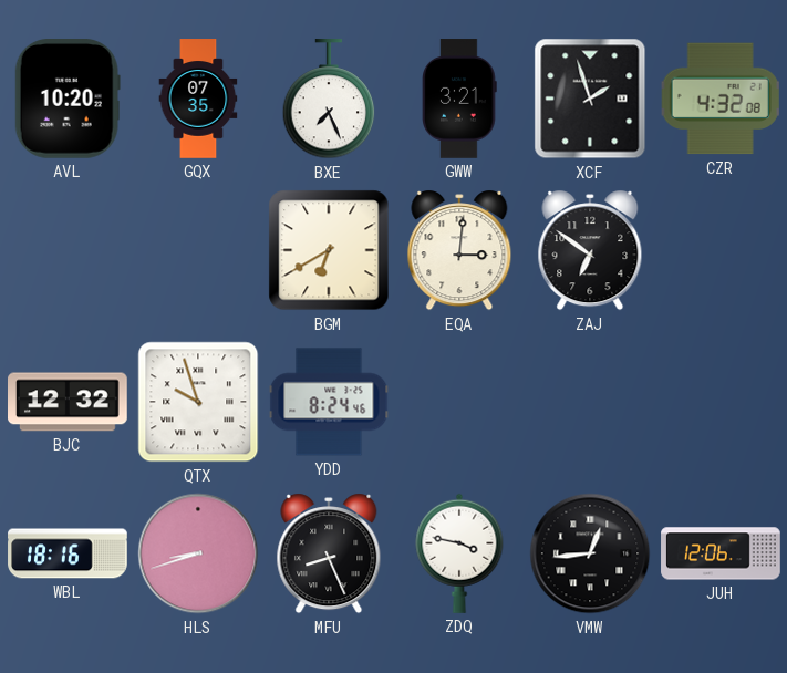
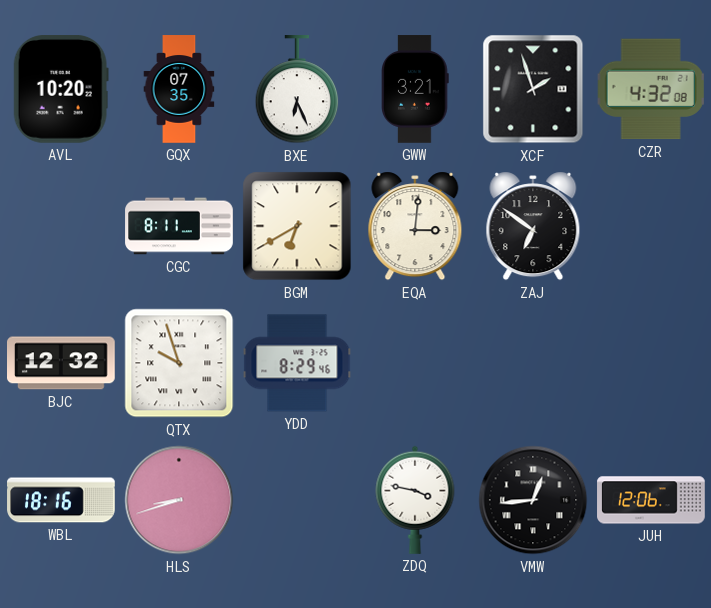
BXE: 7:26 -> 6:26 (297, 90)
CGC: none -> 8:11 (179, 226)
YDD: 8:24 -> 8:29 (297, 363)
MFU: 8:26 -> none (329, 553)
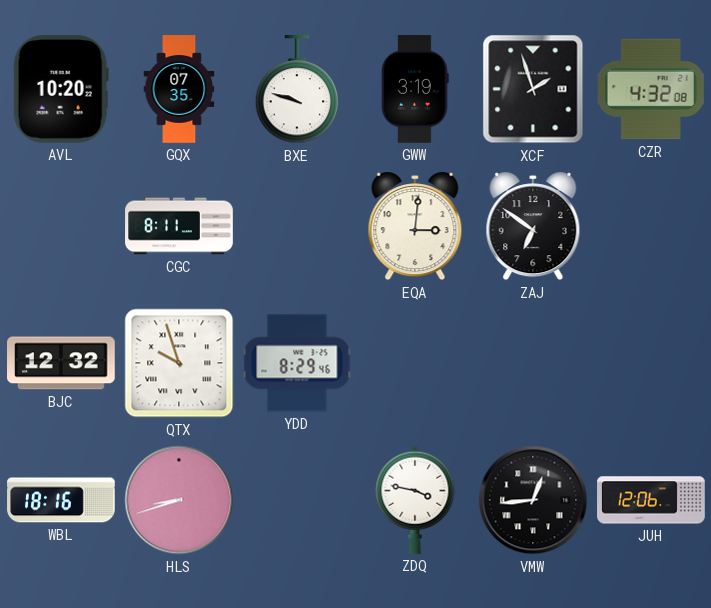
BXE: 6:26 -> 9:48 (297, 90)
GWW: 3:21 -> 3:19 (415, 89)
BGM: 6:40 -> none (297, 226)
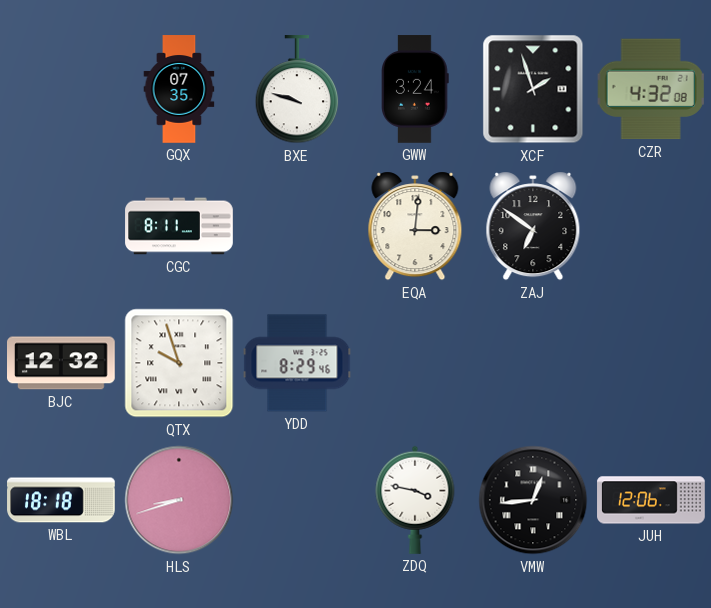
AVL: 10:20 -> none (61, 90)
GWW: 3:19 -> 3:24 (415, 89)
WBL: 18:16 -> 18:18 (61, 500)
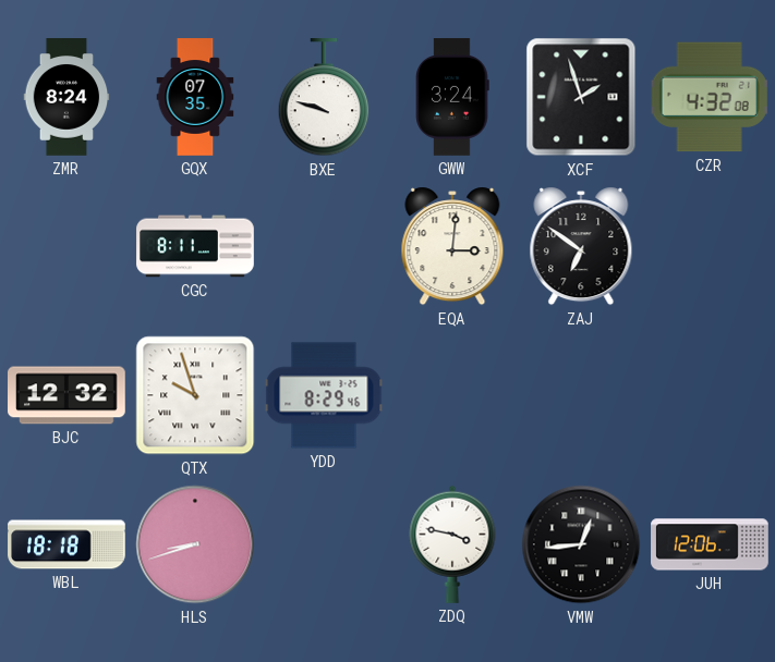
ZMR: none -> 8:24 (66, 97)
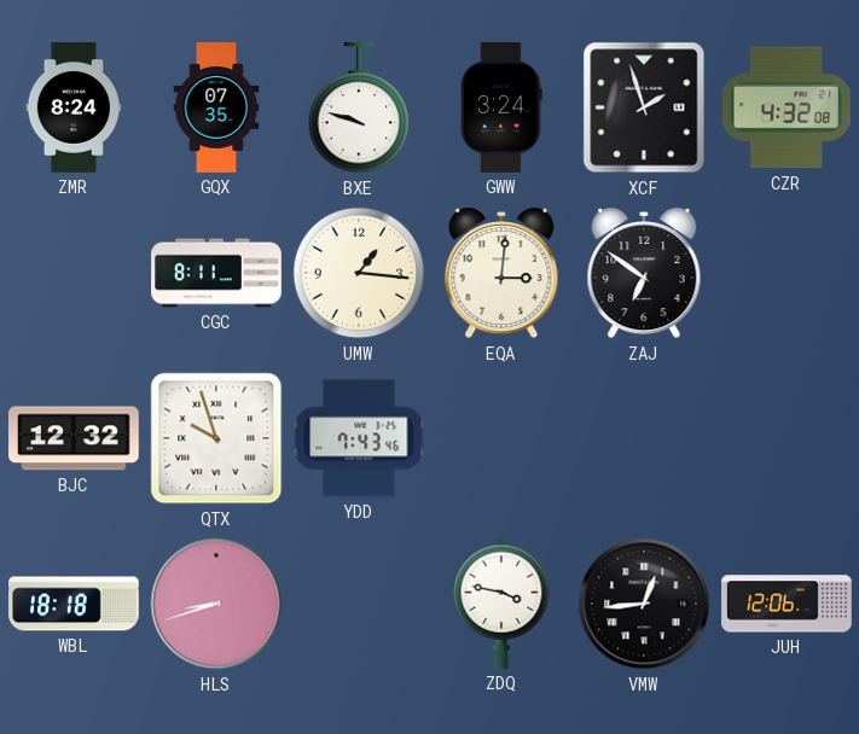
UMW: none -> 1:16 (359, 273)
YDD: 8:29 -> 7:43 (359, 438)
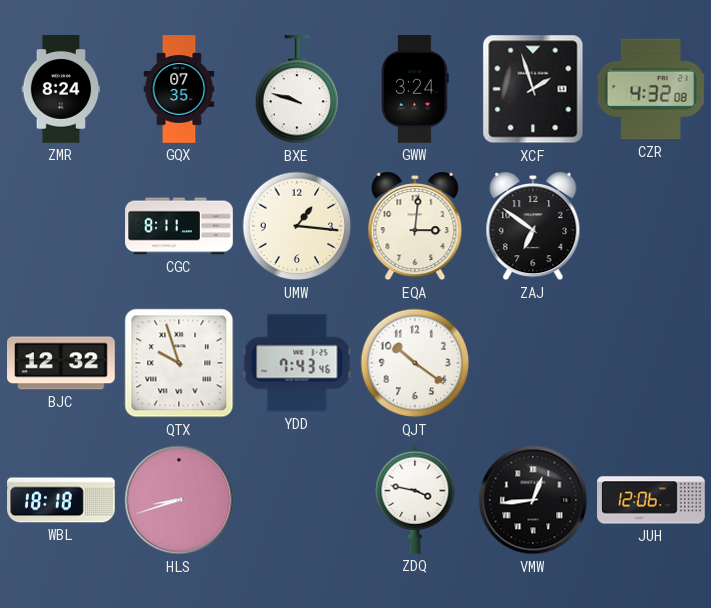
QJT: none -> 10:21 (415, 363)
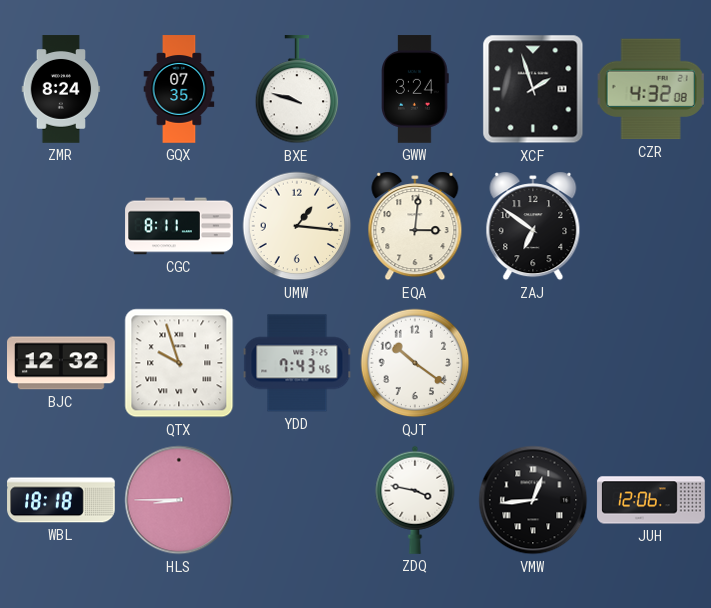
HLS: 8:42 -> 8:45 (179, 500)
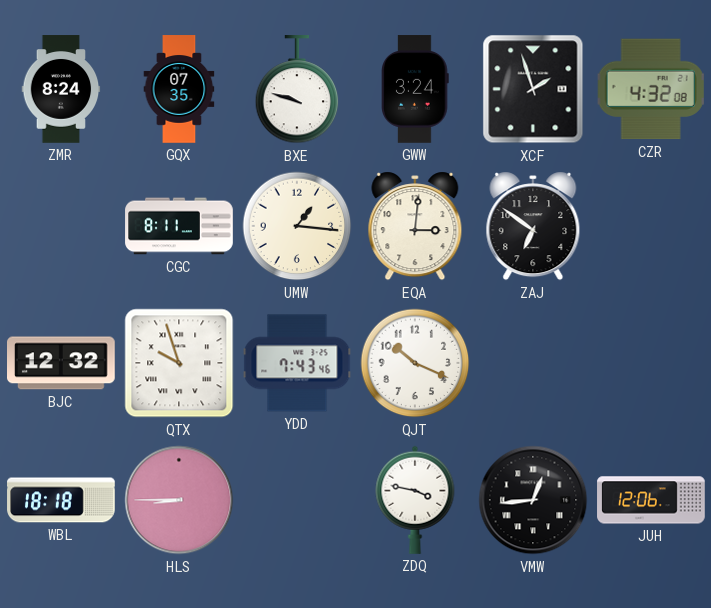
QJT: 10:21 -> 10:19 (415, 363)
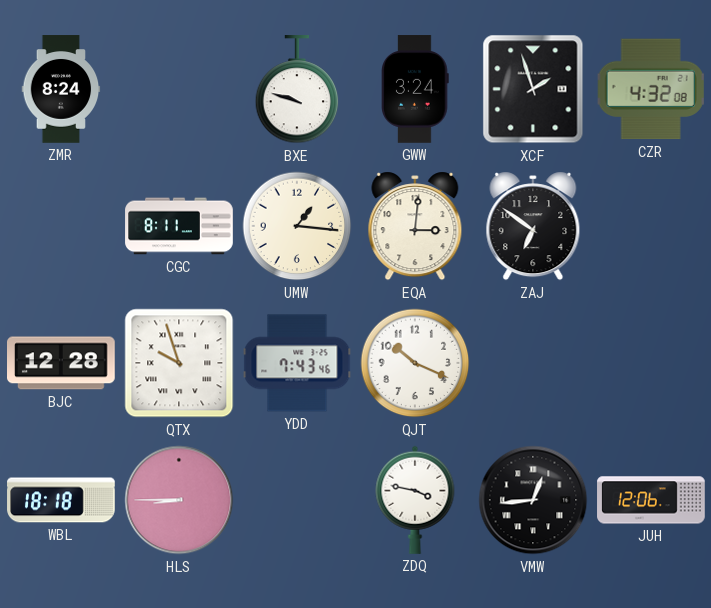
GQX: 07:35 -> none (179, 89)
BJC: 12:32 -> 12:28 (62, 363)
